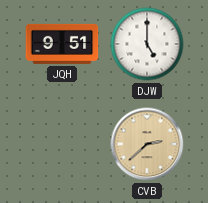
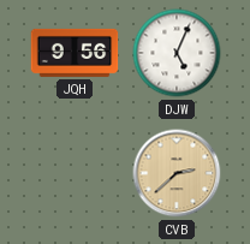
JQH: 9:51 -> 9:56 (75, 53)
DJW: 5:00 -> 5:04 (177, 53)
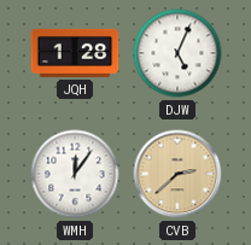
JQH: 9:56 -> 1:28 (75, 53)
WMH: none -> 12:06 (75, 174)
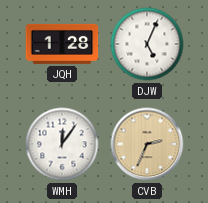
CVB: 2:38 -> 2:34 (147, 144)
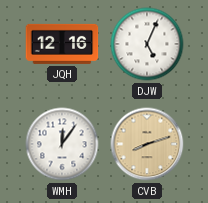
JQH: 1:28 -> 12:16 (62, 44)
CVB: 2:34 -> 8:12 (147, 144)
